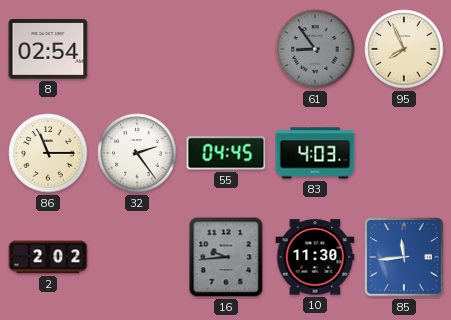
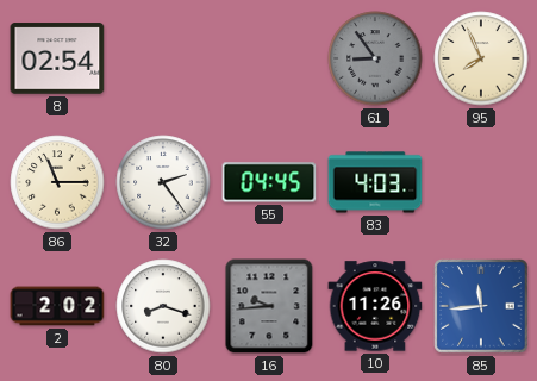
80: none -> 8:18 (163, 306)
10: 11:30 -> 11:26 (375, 306)
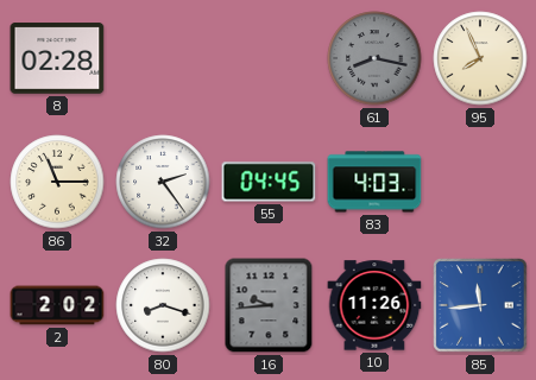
8: 02:54 -> 02:28 (57, 58)
61: 8:54 -> 8:17 (374, 58)
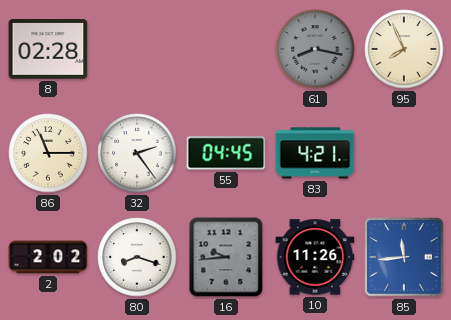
83: 4:03 -> 4:21 (315, 153)
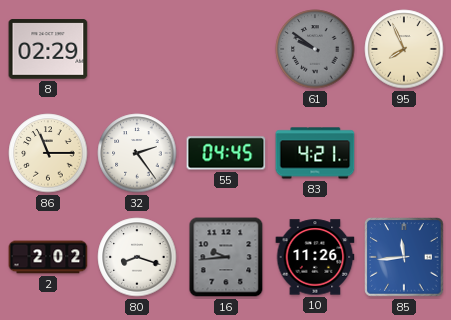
8: 02:28 -> 02:29 (48, 49)
61: 8:17 -> 9:51 (315, 49)
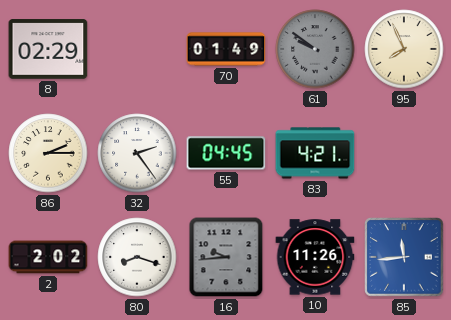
70: none -> 01:49 (226, 49)
86: 11:15 -> 2:15 (48, 153)
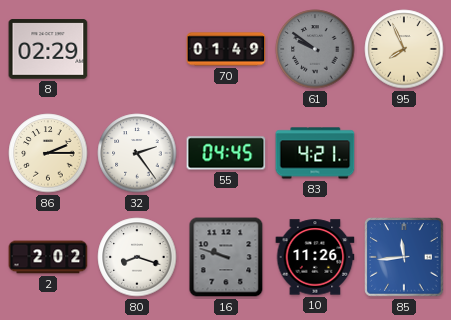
16: 9:44 -> 9:48 (226, 257)
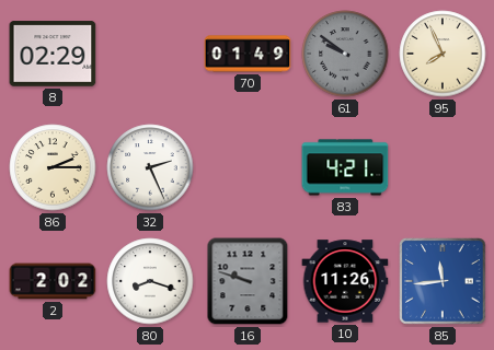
32: 2:24 -> 2:26 (150, 167)
55: 04:45 -> none (226, 153)
